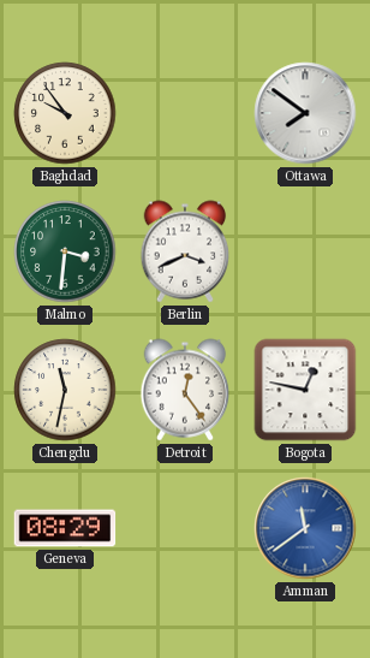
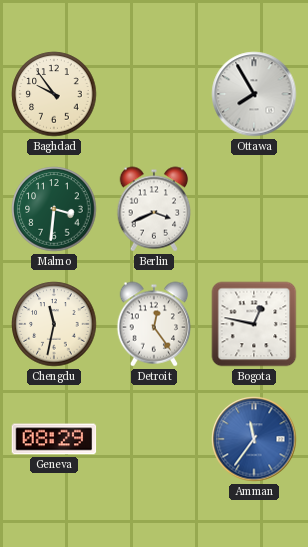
Ottawa: 7:51 -> 7:55 (254, 94)
Amman: 11:39 -> 11:36 (254, 439)
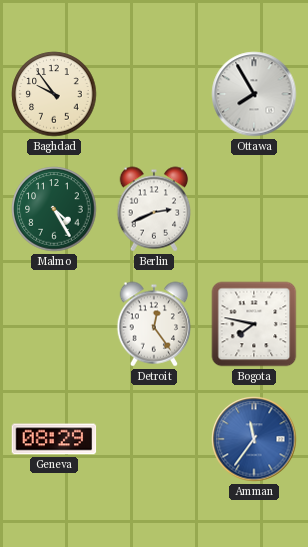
Malmo: 3:31 -> 4:25 (54, 209)
Berlin: 3:41 -> 2:41 (154, 209)
Chengdu: 11:32 -> none (54, 324)
Bogota: 12:47 -> 7:47 (254, 324)
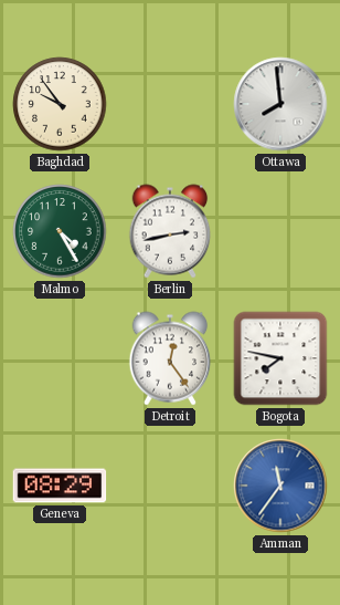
Ottawa: 7:55 -> 7:59 (280, 104)
Berlin: 2:41 -> 2:43 (170, 231)
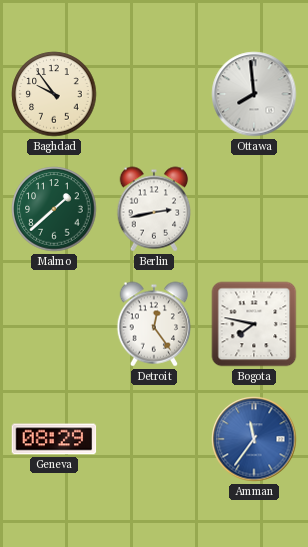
Malmo: 4:25 -> 1:38 (54, 209)
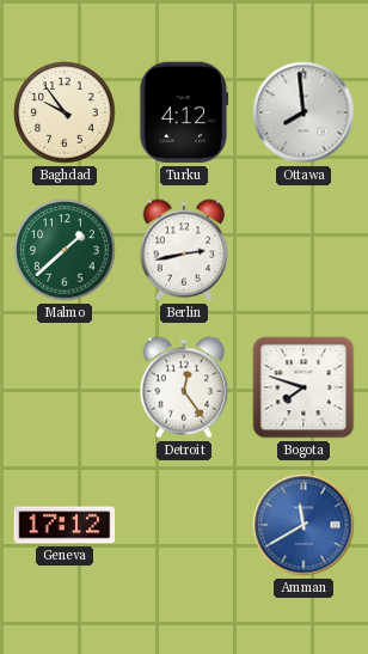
Turku: none -> 4:12 (184, 112)
Bogota: 7:47 -> 7:48 (303, 387)
Geneva: 08:29 -> 17:12 (65, 525)
Amman: 11:36 -> 11:40 (303, 525)
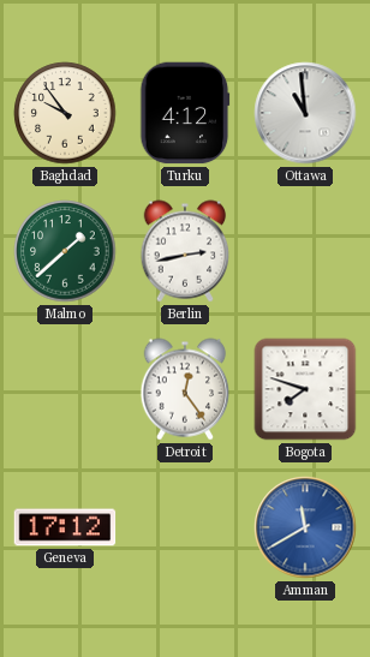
Ottawa: 7:59 -> 10:59 (305, 113)
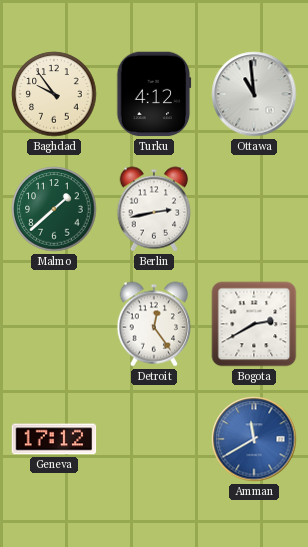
Bogota: 7:48 -> 2:40 (254, 324)
